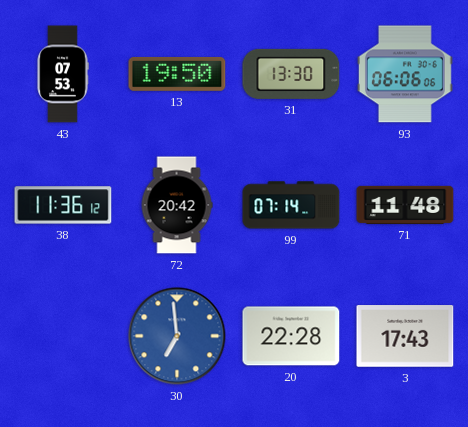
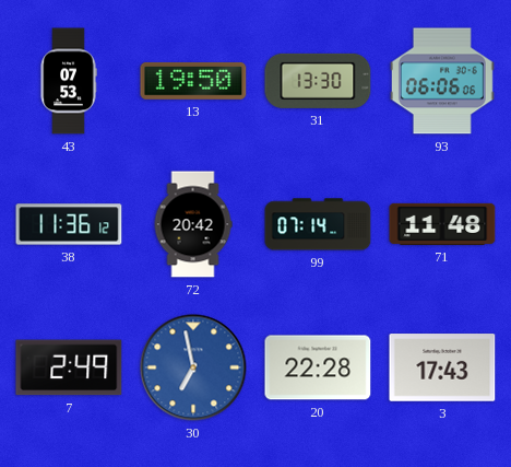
7: none -> 2:49 (69, 367)
30: 6:59 -> 6:58 (193, 367)
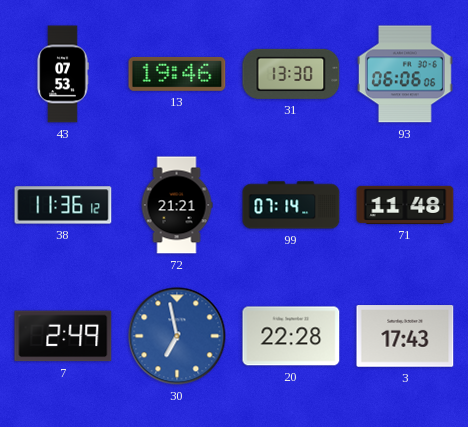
13: 19:50 -> 19:46 (177, 74)
72: 20:42 -> 21:21 (177, 205)
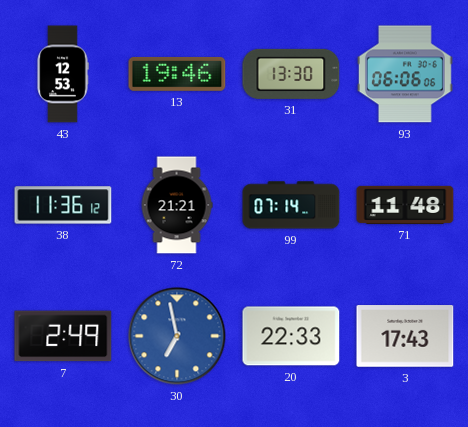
43: 07:53 -> 12:53 (63, 74)
20: 22:28 -> 22:33 (291, 336)
